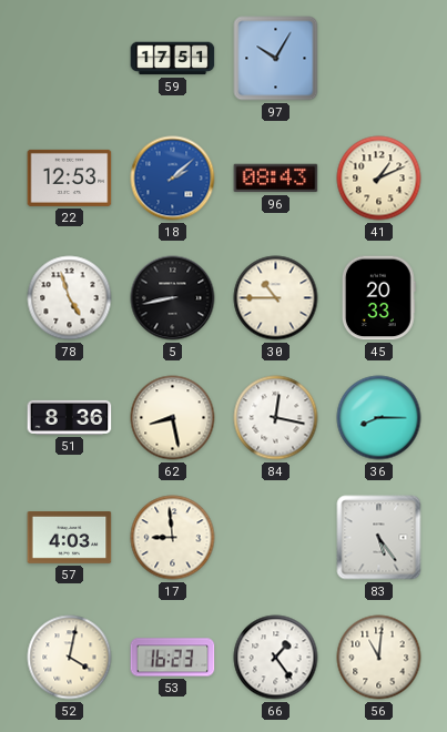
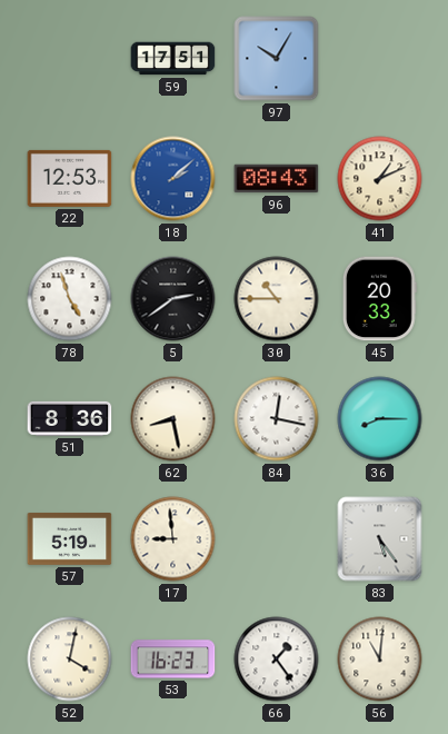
5: 8:43 -> 2:39 (173, 299)
57: 4:03 -> 5:19 (70, 539)
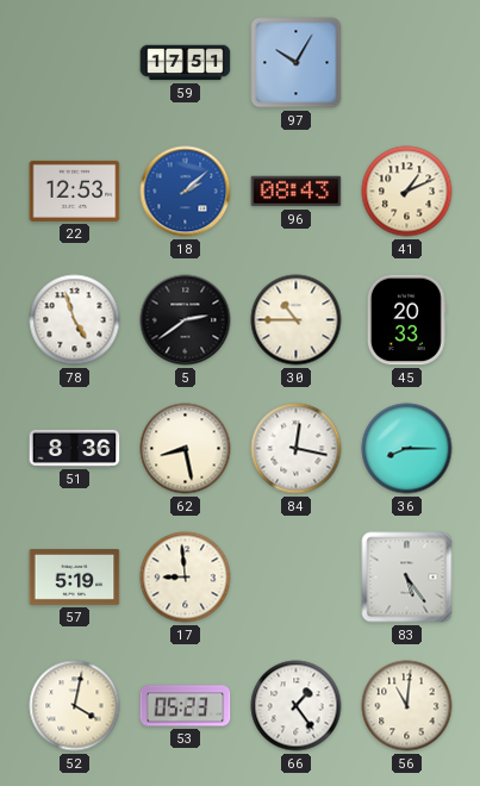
53: 16:23 -> 05:23 (186, 706)
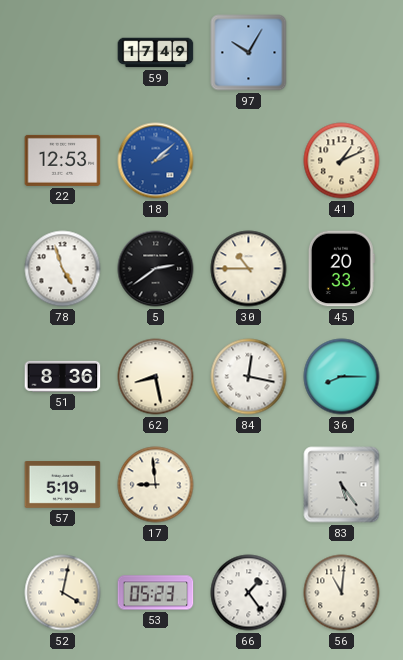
59: 17:51 -> 17:49 (156, 53)
96: 08:43 -> none (297, 192)
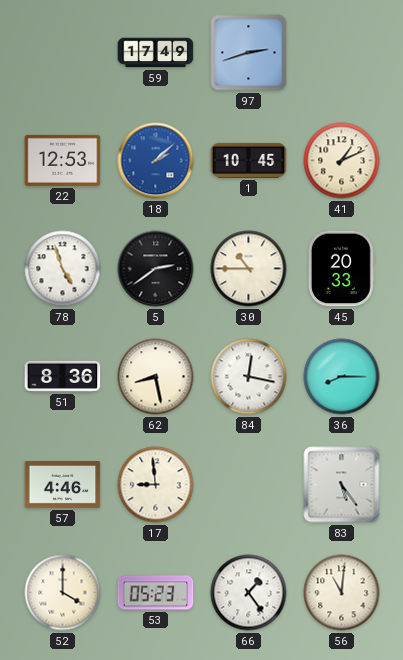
97: 10:05 -> 2:42 (249, 53)
1: none -> 10:45 (249, 160)
57: 5:19 -> 4:46 (63, 485)
52: 4:02 -> 4:00 (63, 593)
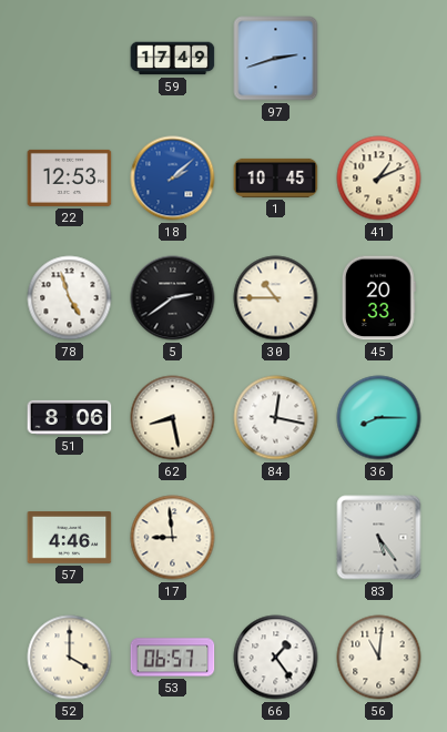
51: 8:36 -> 8:06 (70, 417)
53: 05:23 -> 06:57 (173, 658)
